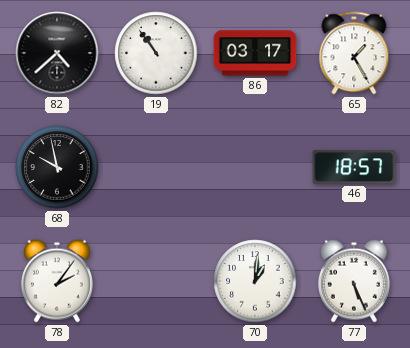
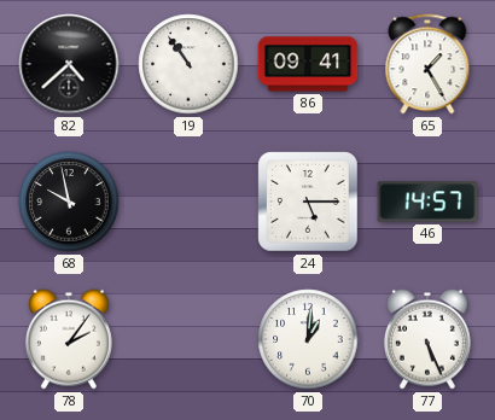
86: 03:17 -> 09:41 (308, 64)
24: none -> 5:15 (308, 202)
46: 18:57 -> 14:57 (427, 202)
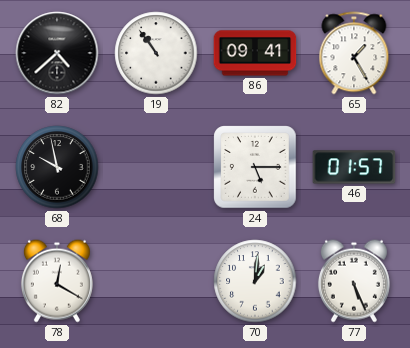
46: 14:57 -> 01:57 (354, 167)
78: 2:06 -> 12:20 (57, 281)
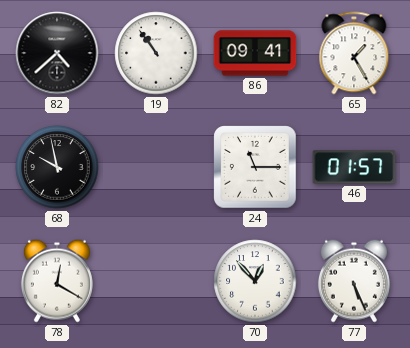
24: 5:15 -> 11:15 (255, 167)
70: 1:01 -> 12:53 (255, 281)
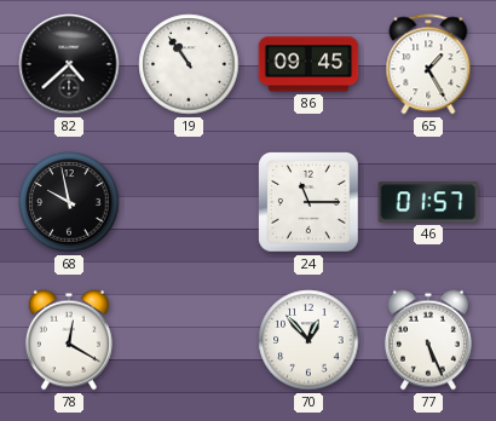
86: 09:41 -> 09:45 (308, 64)
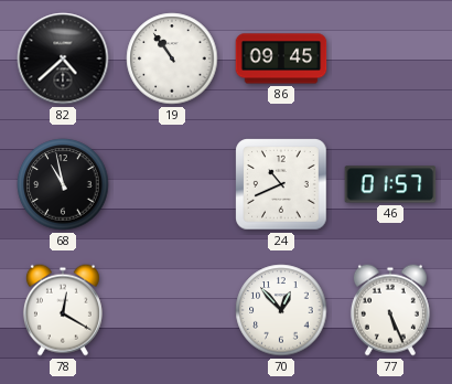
65: 1:25 -> none (428, 64)
68: 9:58 -> 10:58 (63, 184)
24: 11:15 -> 10:41 (281, 184)
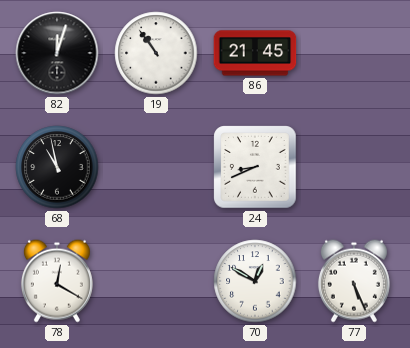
82: 4:38 -> 12:03 (57, 53)
86: 09:45 -> 21:45 (255, 53)
24: 10:41 -> 8:41 (255, 167)
46: 01:57 -> none (390, 184)
70: 12:53 -> 12:50 (255, 281)
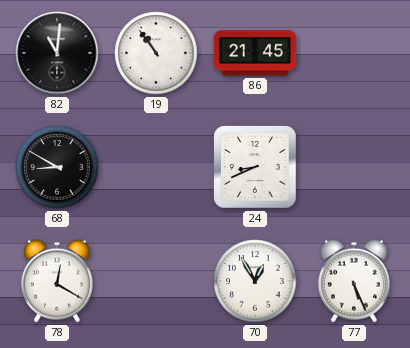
82: 12:03 -> 11:01 (57, 53)
68: 10:58 -> 8:50 (57, 167)
70: 12:50 -> 12:55 (255, 281)
